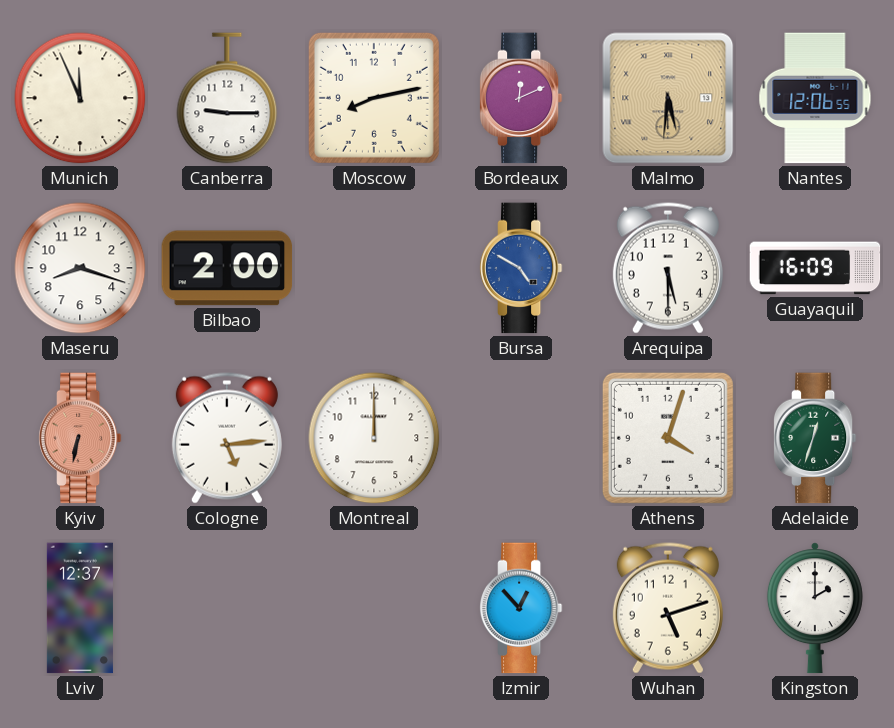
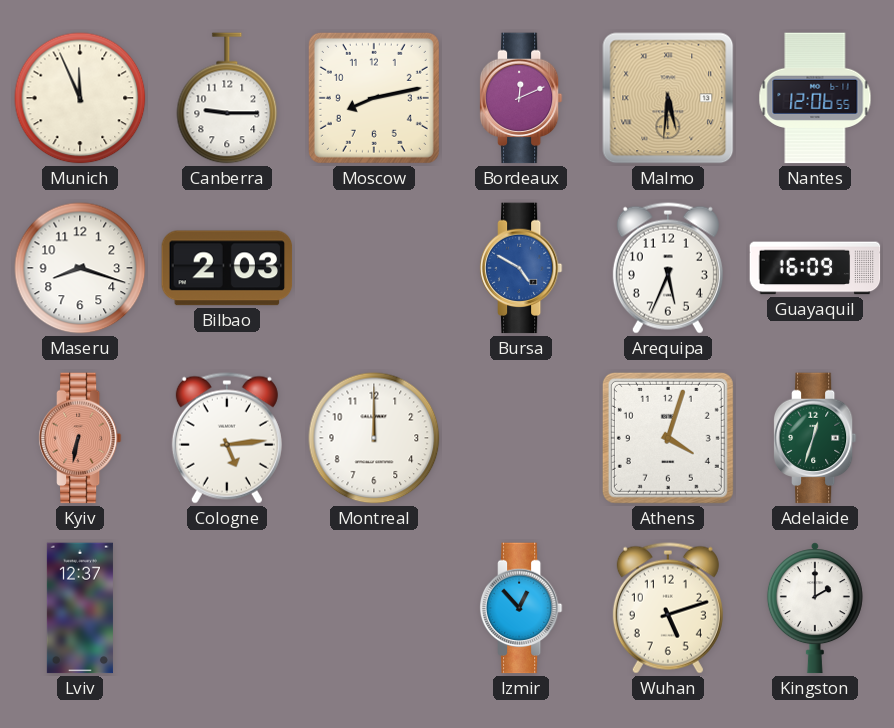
Bilbao: 2:00 -> 2:03 (227, 268)
Arequipa: 5:30 -> 5:34 (668, 268)
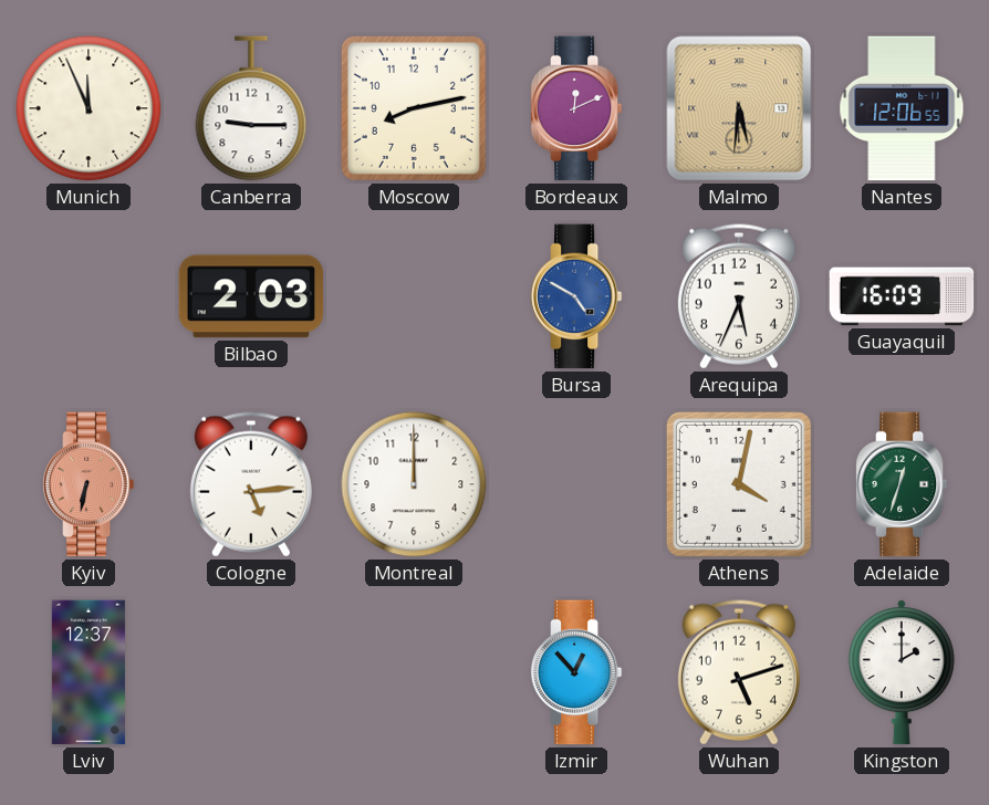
Maseru: 8:18 -> none (80, 268)
Athens: 4:03 -> 4:02 (739, 484)
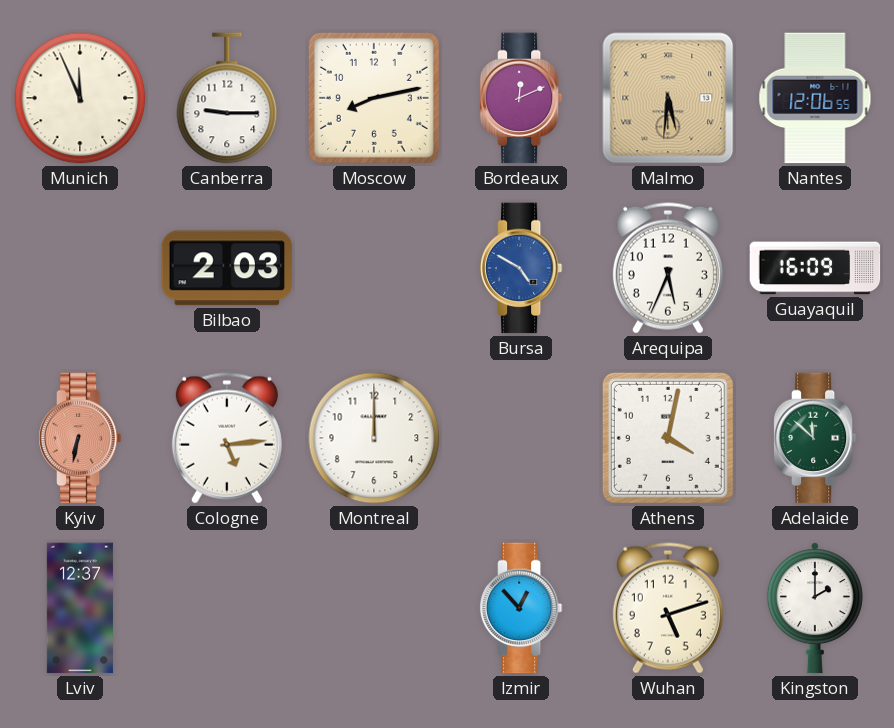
Adelaide: 12:33 -> 11:52 (815, 438)
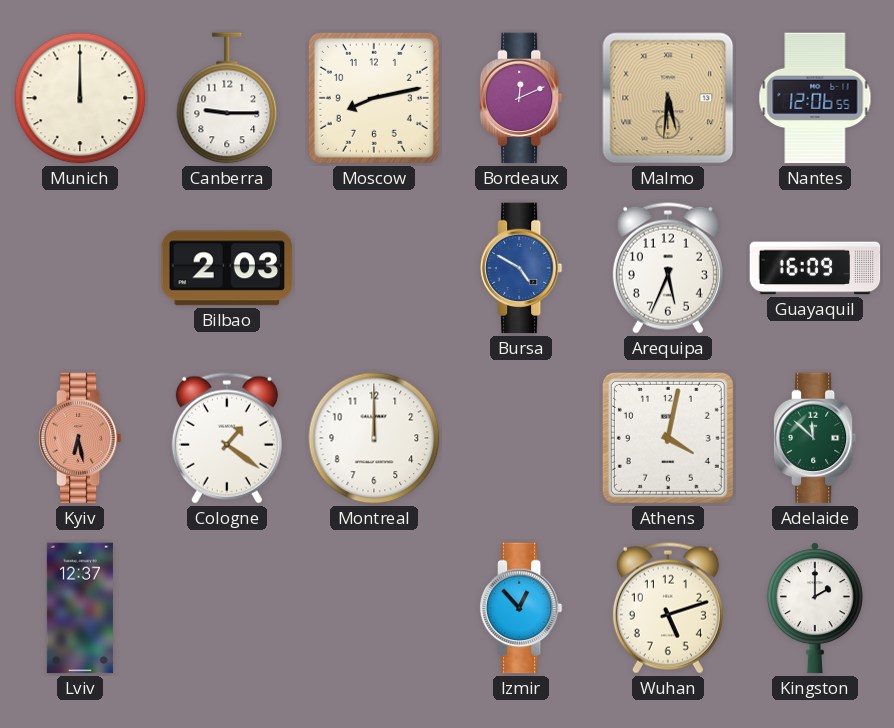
Munich: 11:56 -> 12:00 (80, 98)
Kyiv: 6:32 -> 6:28 (80, 438)
Cologne: 5:14 -> 1:21 (227, 438)
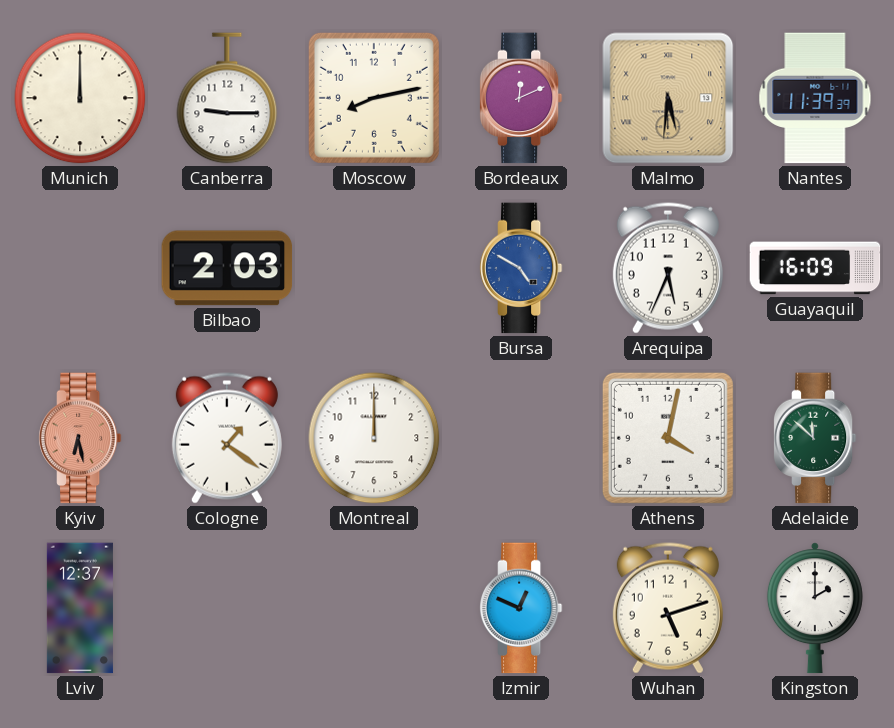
Nantes: 12:06 -> 11:39 (815, 98)
Izmir: 12:53 -> 12:49 (521, 608)
